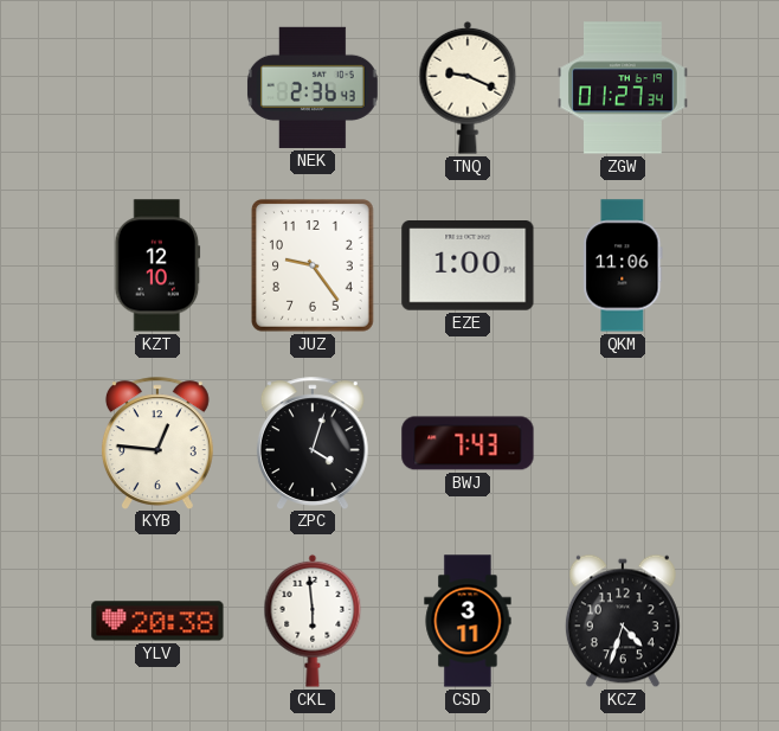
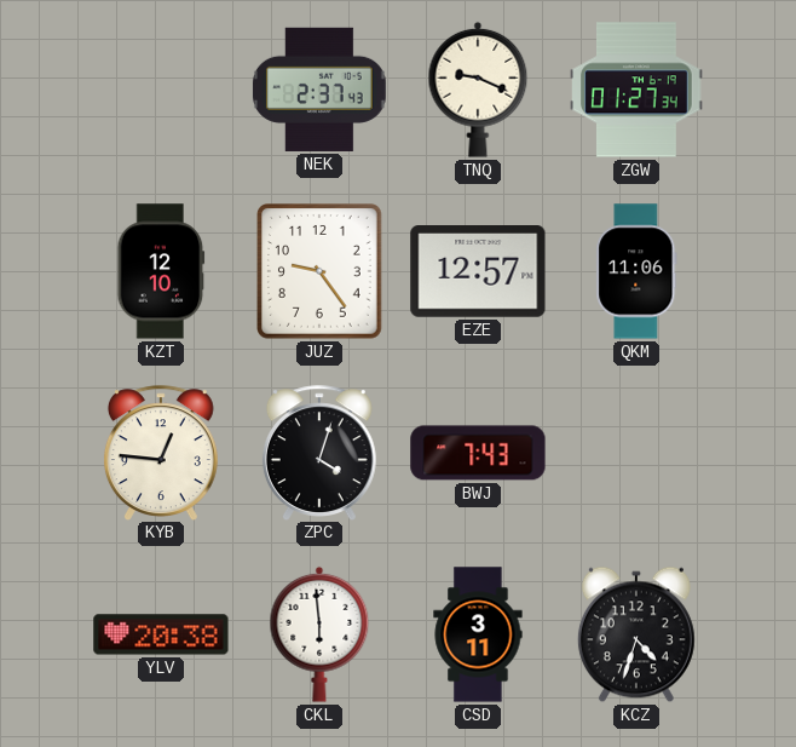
NEK: 2:36 -> 2:37 (319, 90)
EZE: 1:00 -> 12:57 (478, 272)
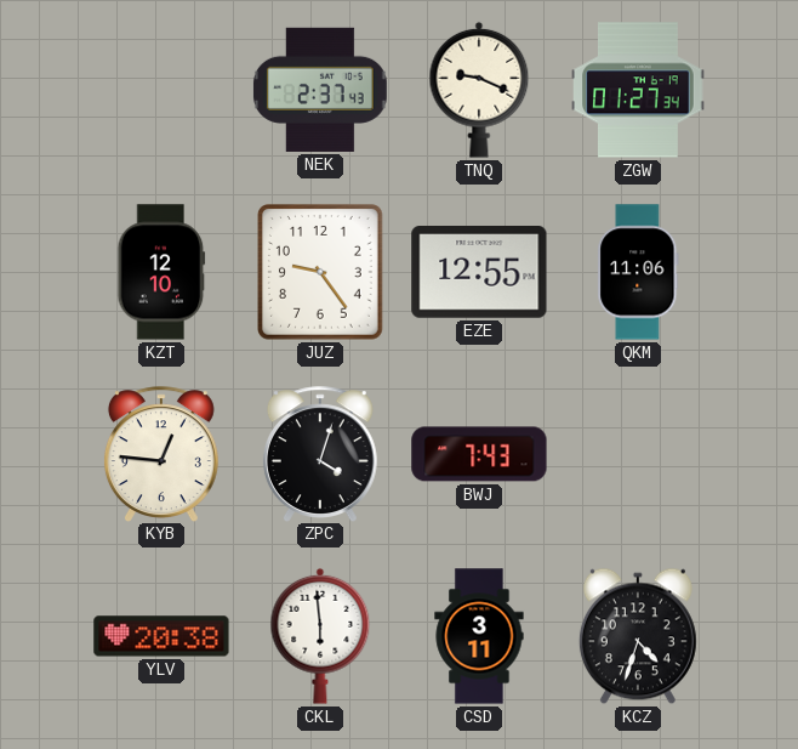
EZE: 12:57 -> 12:55 (479, 273)
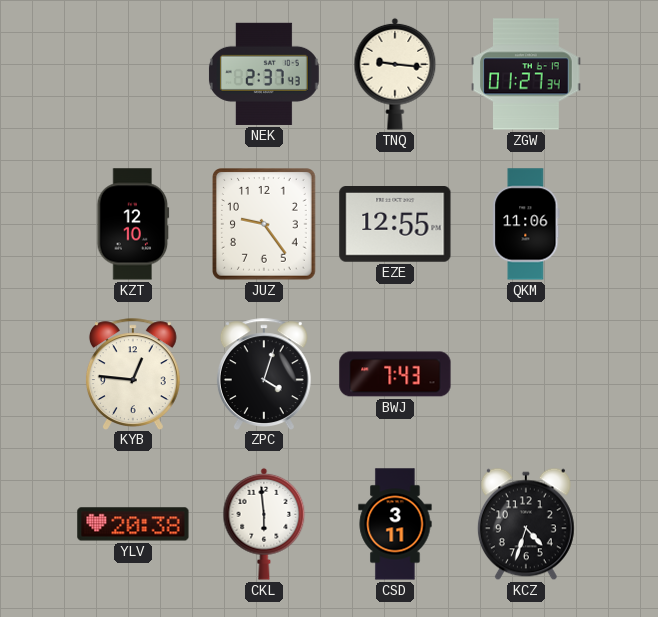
TNQ: 9:19 -> 9:16 (395, 74)
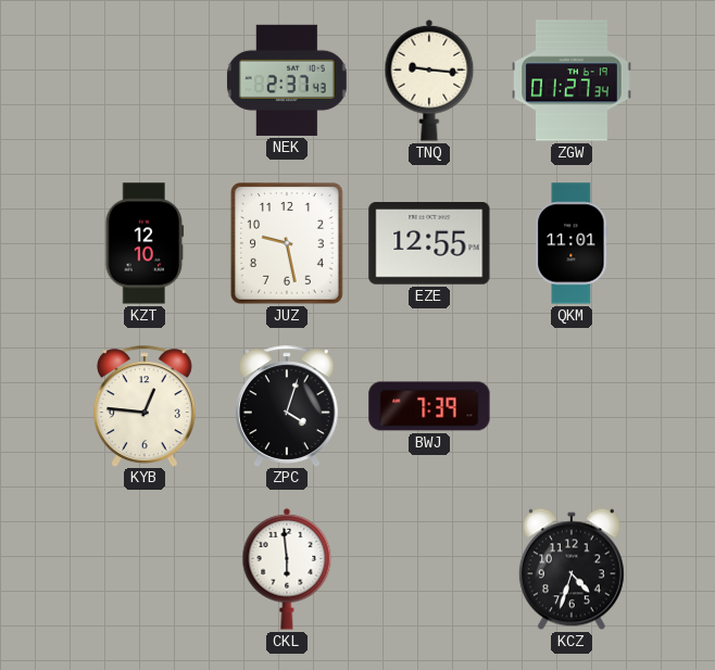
JUZ: 9:24 -> 9:28 (288, 244)
QKM: 11:06 -> 11:01 (572, 243)
BWJ: 7:43 -> 7:39 (429, 406)
YLV: 20:38 -> none (133, 524)
CSD: 3:11 -> none (395, 524)
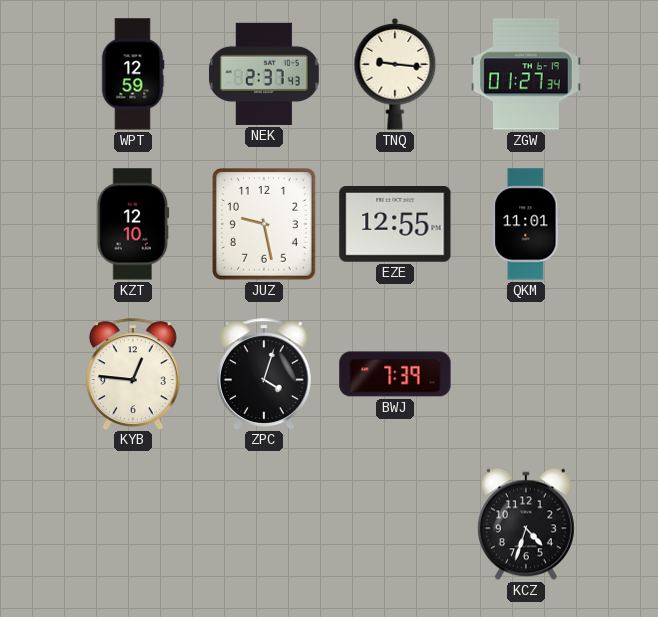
WPT: none -> 12:59 (133, 74)
CKL: 5:59 -> none (287, 569)
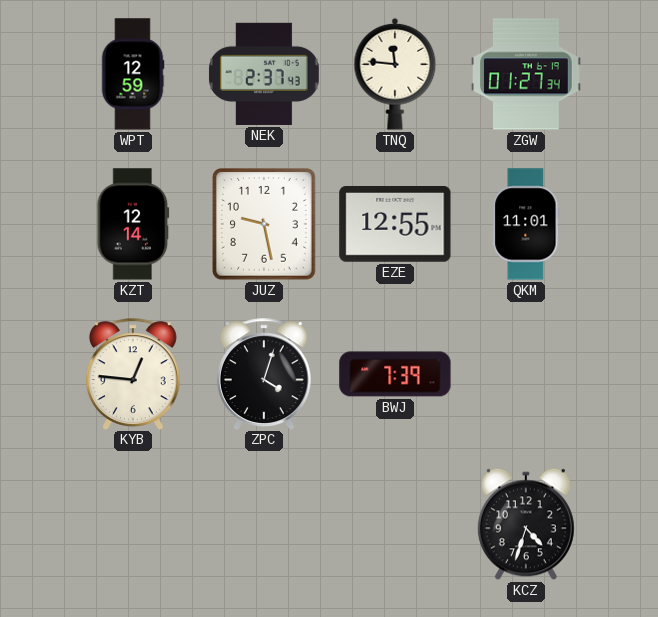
TNQ: 9:16 -> 11:46 (395, 74)
KZT: 12:10 -> 12:14 (133, 224)
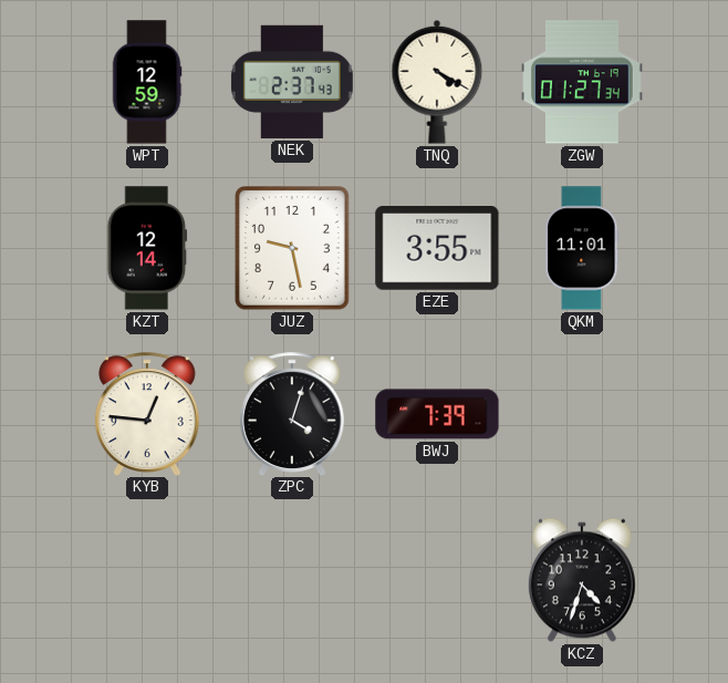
TNQ: 11:46 -> 4:20 (437, 82)
EZE: 12:55 -> 3:55 (437, 249)
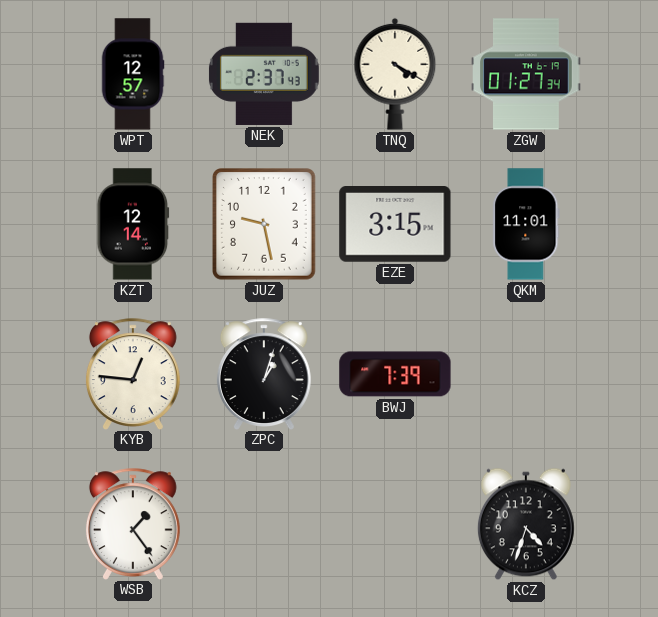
WPT: 12:59 -> 12:57 (133, 74)
EZE: 3:55 -> 3:15 (395, 225)
ZPC: 4:03 -> 1:03 (264, 374)
WSB: none -> 1:24 (133, 524)
